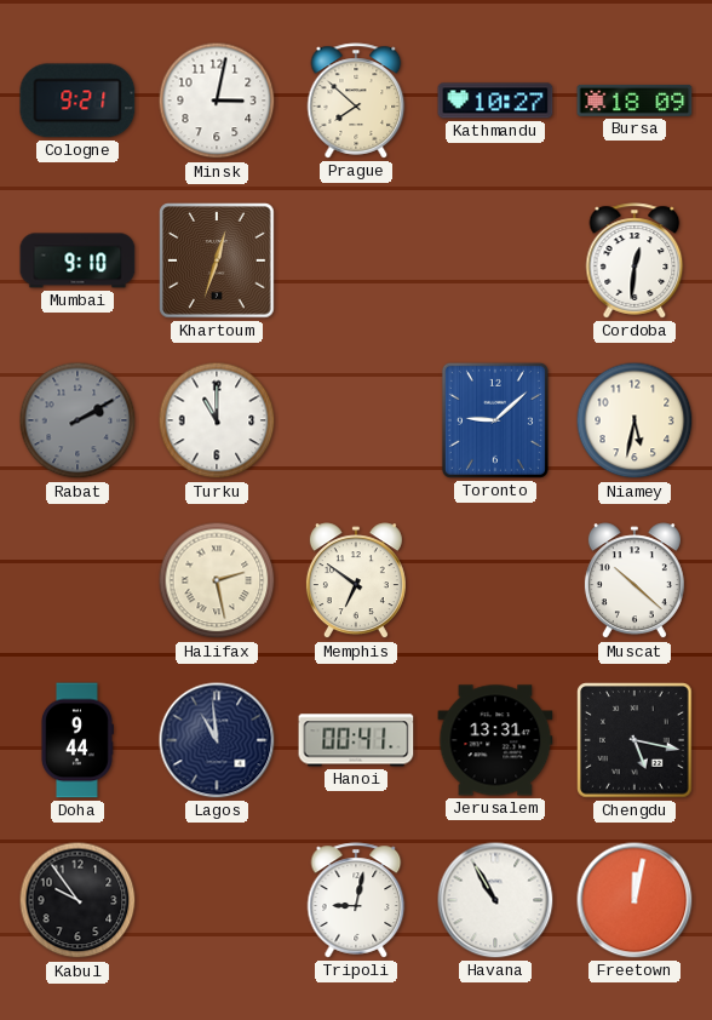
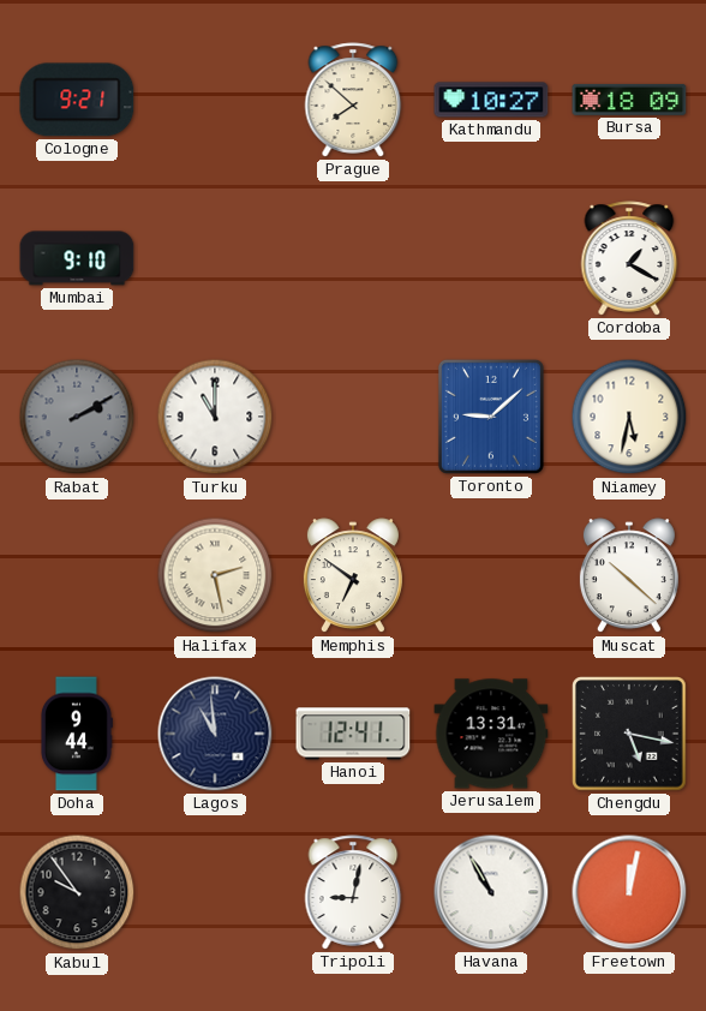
Minsk: 3:02 -> none (217, 101)
Khartoum: 12:33 -> none (217, 260)
Cordoba: 12:31 -> 1:20 (629, 258)
Hanoi: 00:41 -> 12:41 (353, 734)
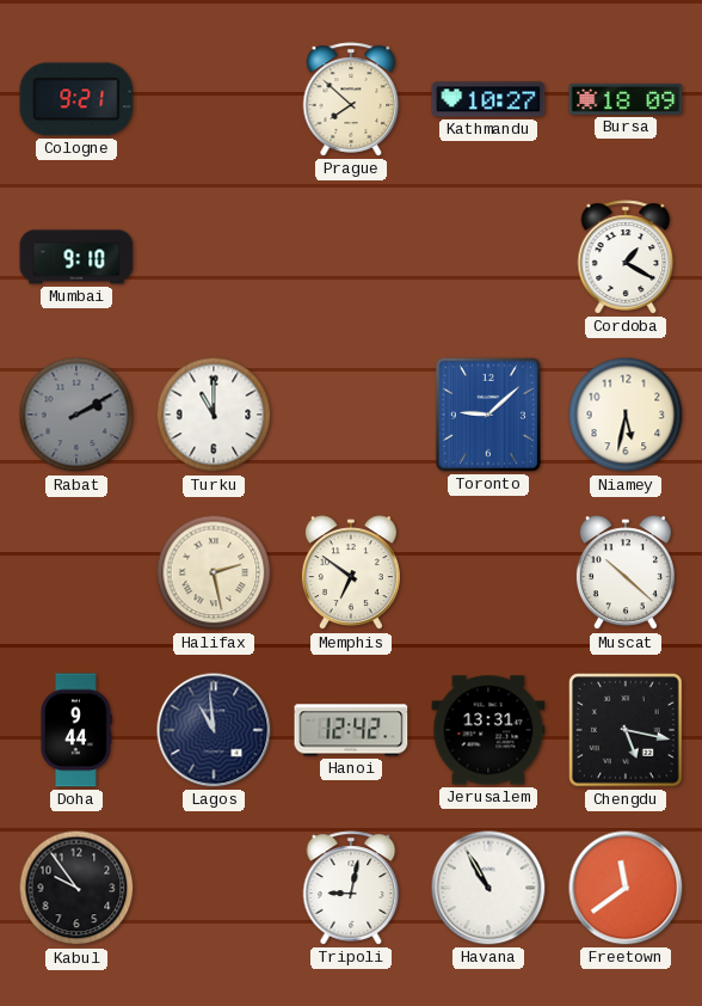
Hanoi: 12:41 -> 12:42 (351, 730)
Freetown: 12:02 -> 11:39 (626, 888)
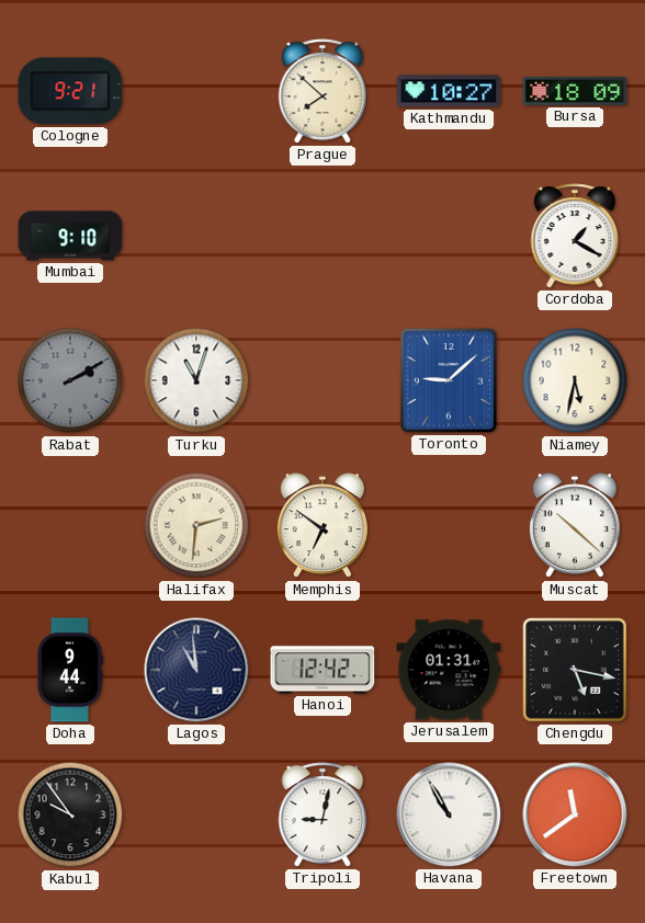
Turku: 11:00 -> 11:03 (196, 380)
Halifax: 2:28 -> 2:31 (196, 525)
Jerusalem: 13:31 -> 01:31 (449, 670)
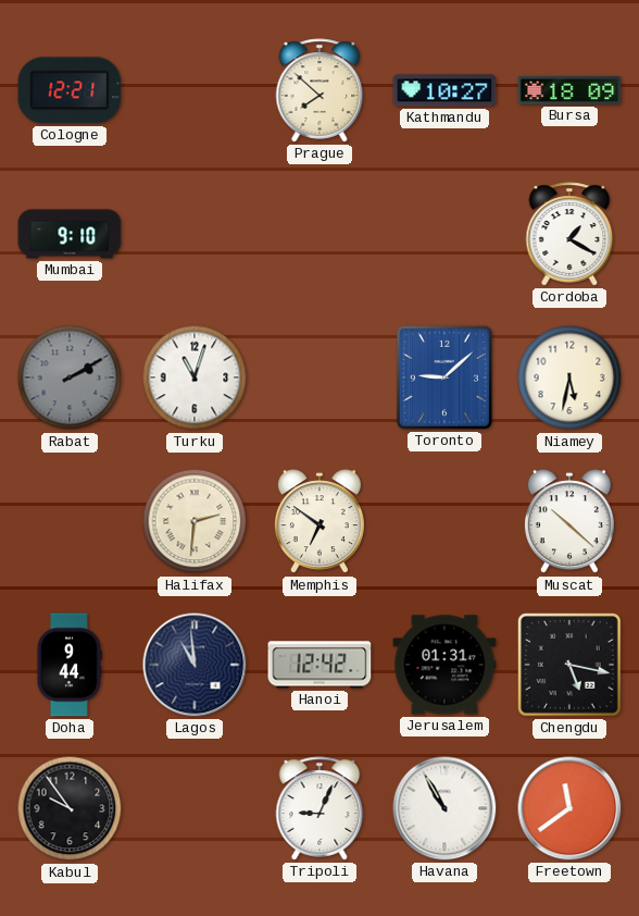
Cologne: 9:21 -> 12:21 (70, 90)
Tripoli: 9:02 -> 9:04 (319, 808)
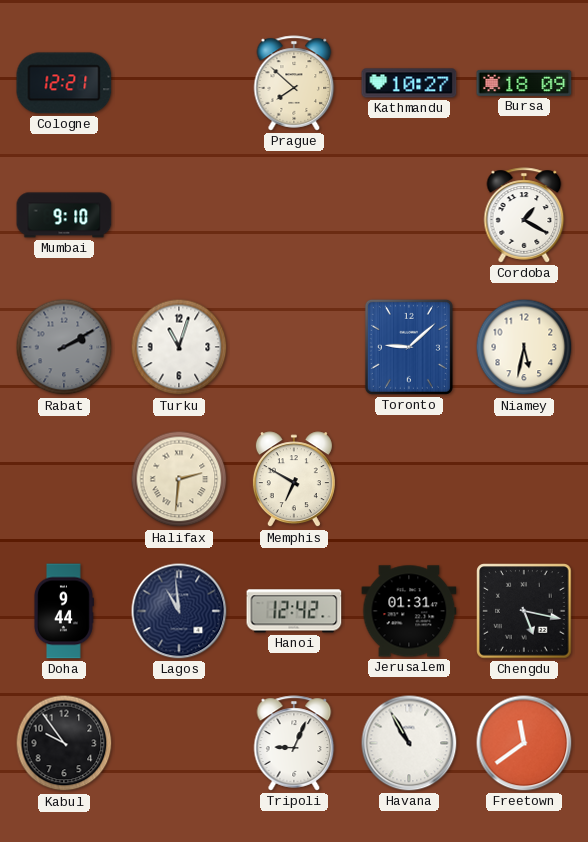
Memphis: 6:51 -> 6:50 (294, 480)
Muscat: 10:22 -> none (569, 522)
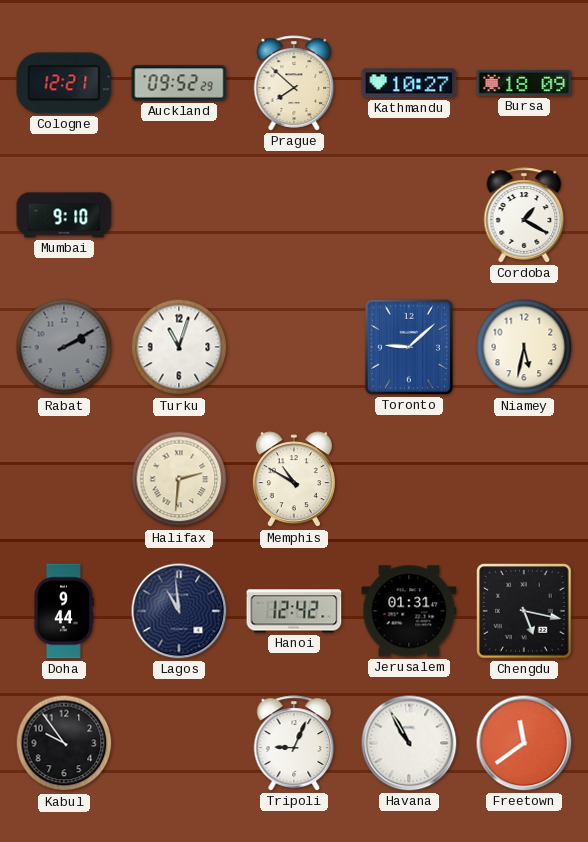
Auckland: none -> 09:52 (179, 83)
Memphis: 6:50 -> 10:50 (294, 480)
